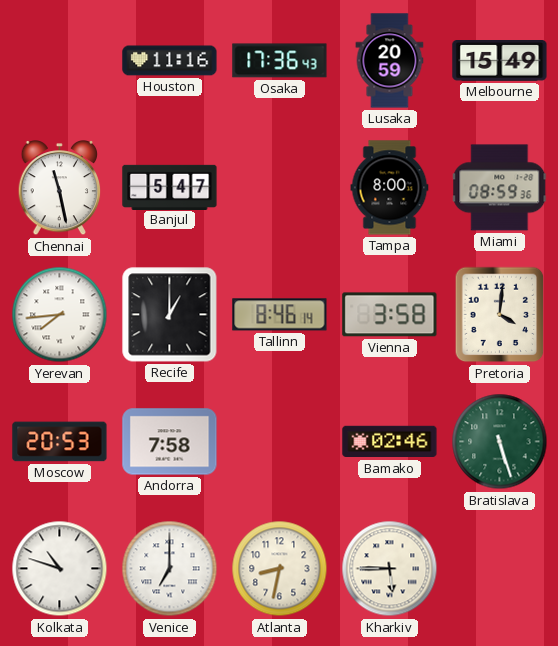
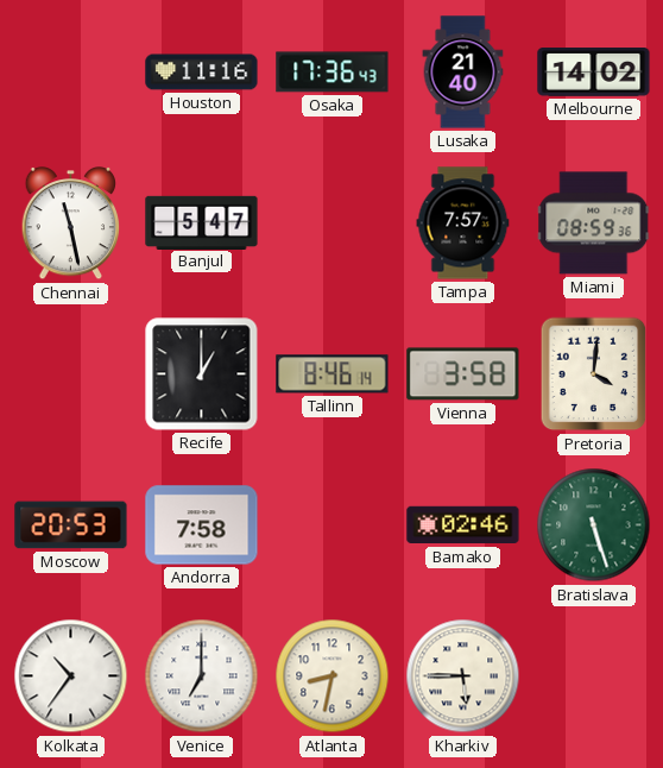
Lusaka: 20:59 -> 21:40 (463, 73)
Melbourne: 15:49 -> 14:02 (594, 73)
Tampa: 8:00 -> 7:57 (463, 224)
Yerevan: 7:44 -> none (60, 315)
Kolkata: 10:48 -> 10:36 (71, 676)
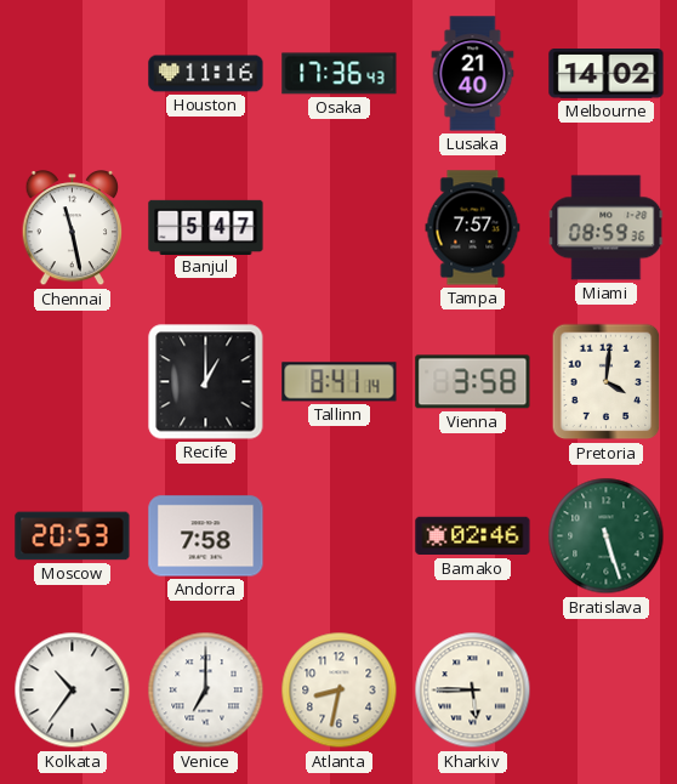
Tallinn: 8:46 -> 8:41 (340, 382)
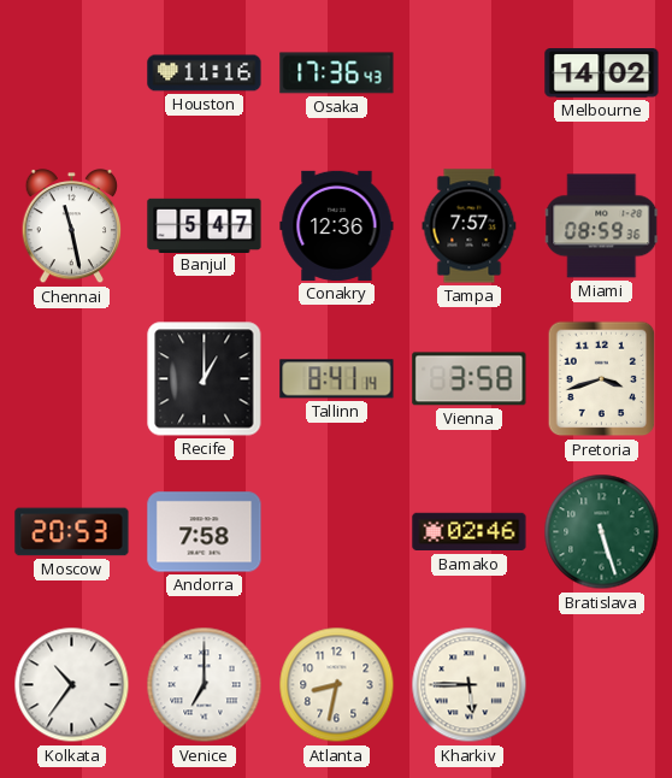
Lusaka: 21:40 -> none (473, 74)
Conakry: none -> 12:36 (337, 225)
Pretoria: 4:01 -> 3:42 (602, 379)
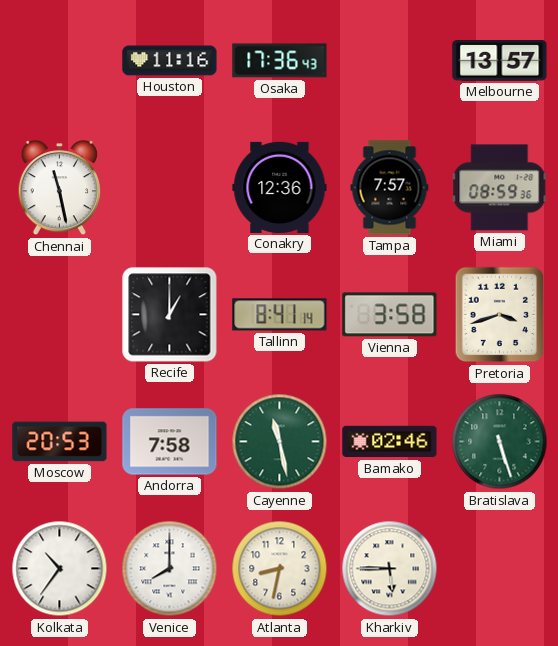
Melbourne: 14:02 -> 13:57 (500, 61)
Banjul: 5:47 -> none (205, 225)
Cayenne: none -> 11:28 (280, 442)
Venice: 7:00 -> 8:00 (170, 569)
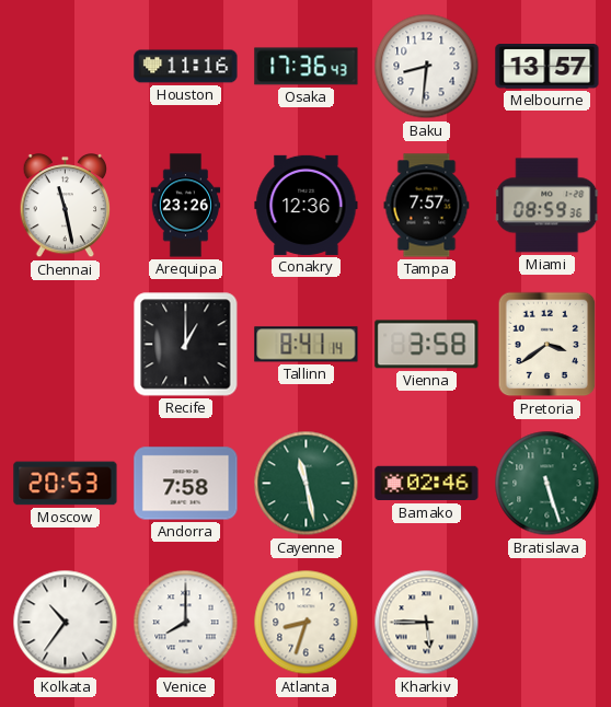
Baku: none -> 8:31 (427, 67)
Arequipa: none -> 23:26 (186, 206)
Pretoria: 3:42 -> 3:39 (547, 345)
Atlanta: 8:32 -> 8:33 (307, 623)
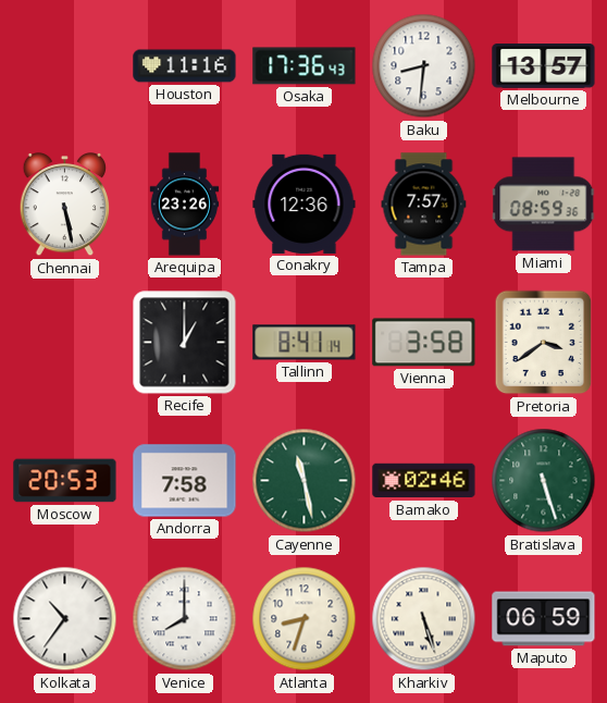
Chennai: 11:28 -> 5:28 (65, 206)
Kharkiv: 5:45 -> 5:27 (424, 619)
Maputo: none -> 06:59 (544, 619)
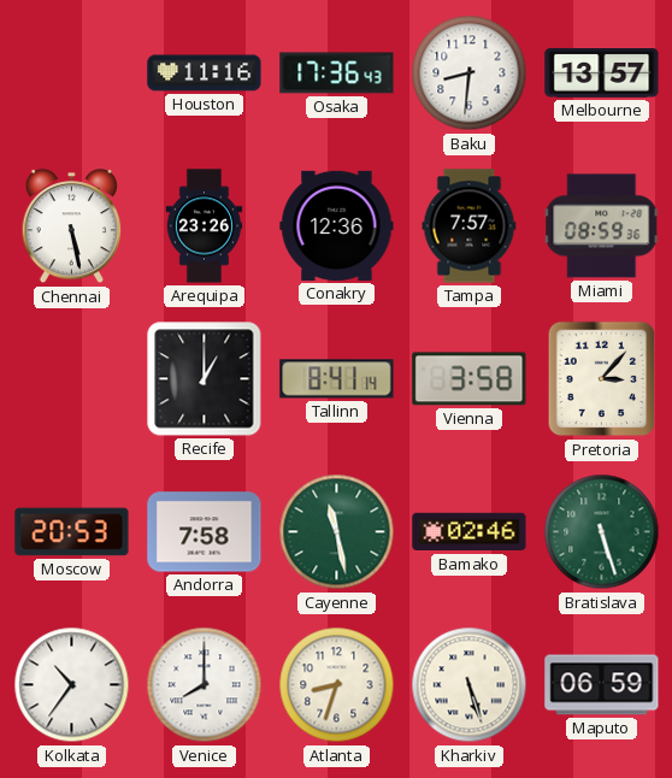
Pretoria: 3:39 -> 3:07 (602, 379)
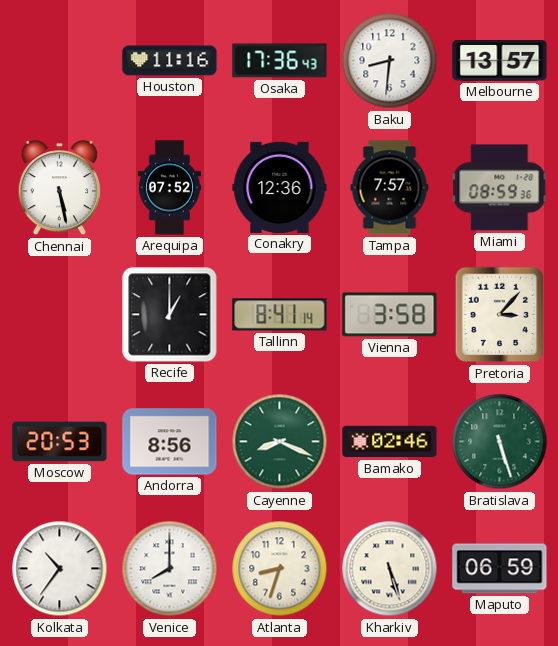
Arequipa: 23:26 -> 07:52 (170, 188)
Andorra: 7:58 -> 8:56 (170, 442)
Cayenne: 11:28 -> 8:19 (280, 442)
